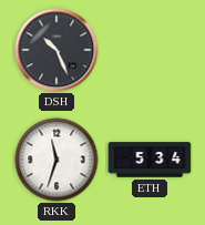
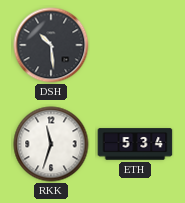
DSH: 10:26 -> 10:29 (51, 45)
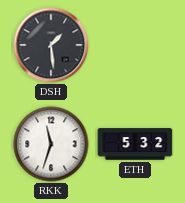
DSH: 10:29 -> 1:29 (51, 45)
ETH: 5:34 -> 5:32 (135, 144)
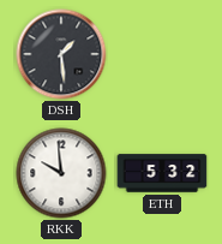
RKK: 11:33 -> 9:59 (61, 173)
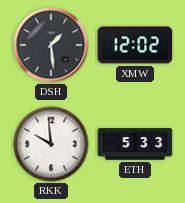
XMW: none -> 12:02 (135, 45)
ETH: 5:32 -> 5:33 (135, 144)
